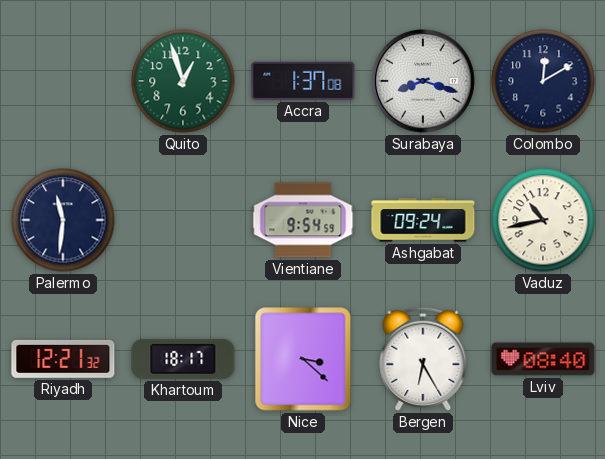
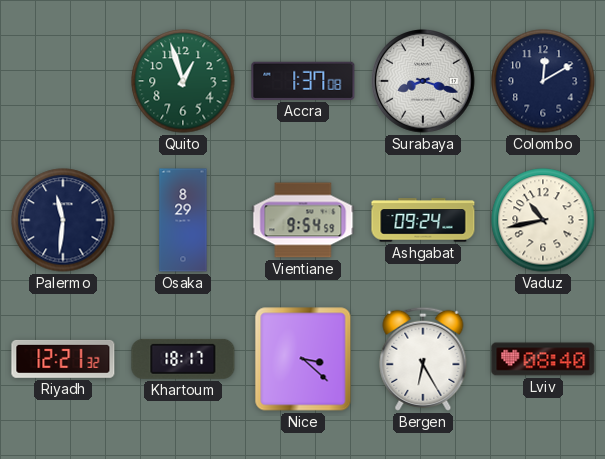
Osaka: none -> 8:29 (183, 220)
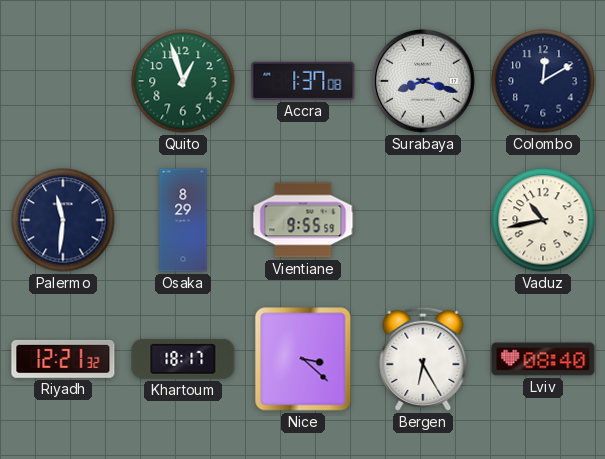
Vientiane: 9:54 -> 9:55 (303, 220)
Ashgabat: 09:24 -> none (423, 220)
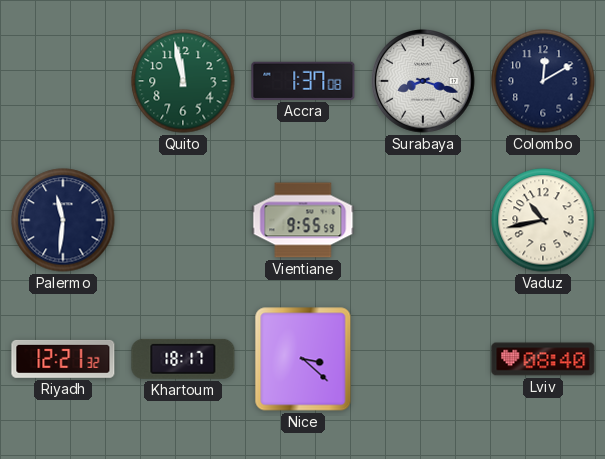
Quito: 12:57 -> 11:58 (183, 81)
Osaka: 8:29 -> none (183, 220)
Bergen: 6:25 -> none (423, 359)
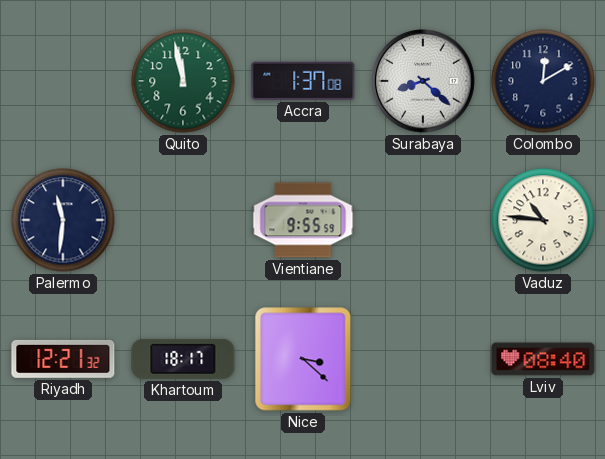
Surabaya: 8:18 -> 8:22 (424, 82)
Vaduz: 10:43 -> 10:46 (543, 220)
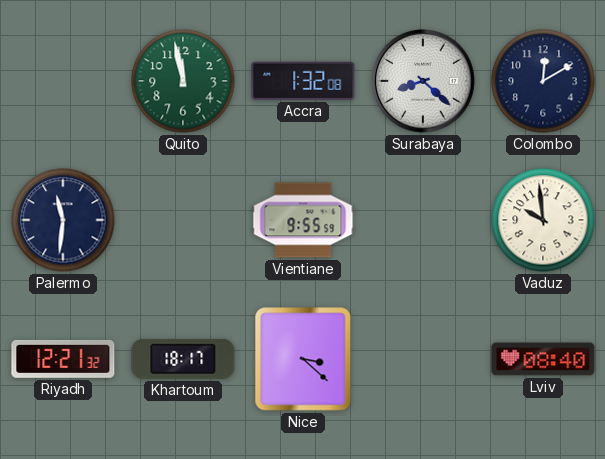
Accra: 1:37 -> 1:32 (303, 81)
Vaduz: 10:46 -> 9:59 (543, 220)
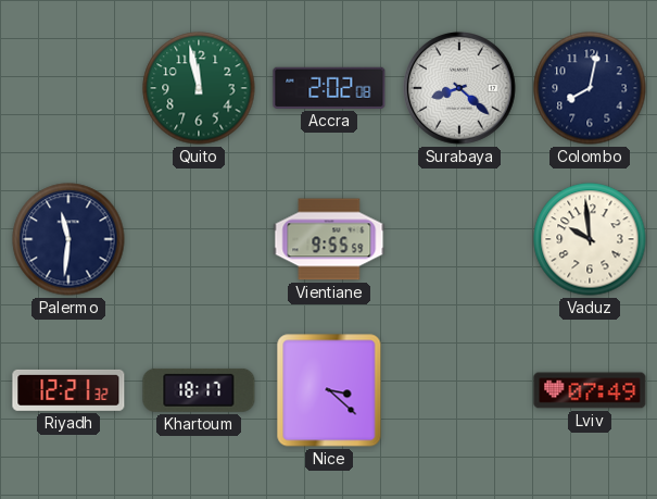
Accra: 1:32 -> 2:02 (329, 88)
Colombo: 12:10 -> 8:02 (590, 88)
Lviv: 08:40 -> 07:49 (590, 390)
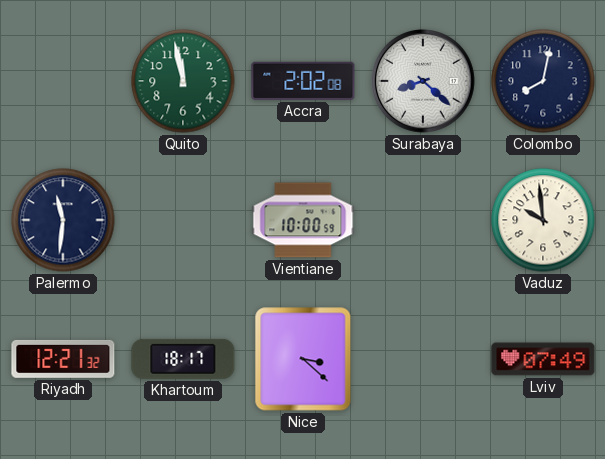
Vientiane: 9:55 -> 10:00 (303, 220)
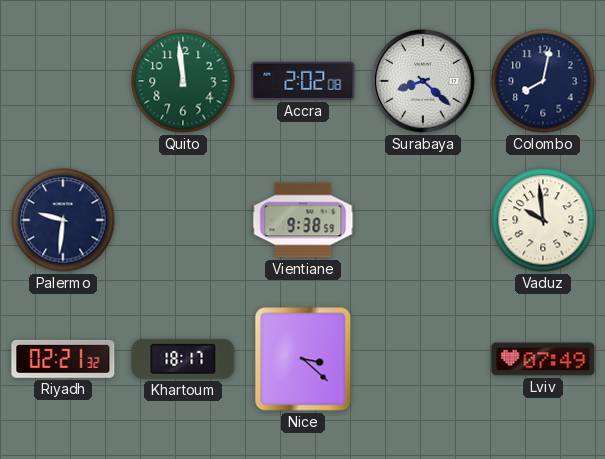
Quito: 11:58 -> 11:59 (183, 81)
Palermo: 11:31 -> 9:31 (63, 220)
Vientiane: 10:00 -> 9:38 (303, 220)
Riyadh: 12:21 -> 02:21 (63, 359)
